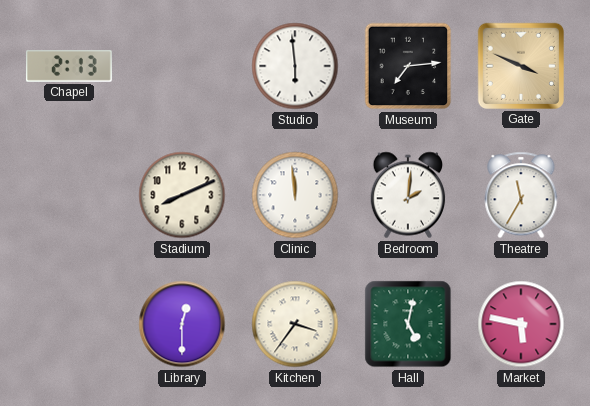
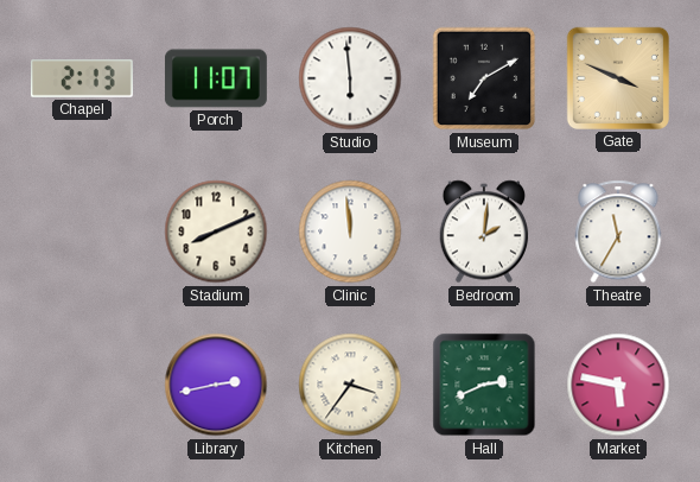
Porch: none -> 11:07 (216, 78)
Museum: 7:14 -> 7:10 (484, 78)
Library: 12:30 -> 2:43 (216, 385)
Hall: 5:02 -> 2:41 (484, 385)
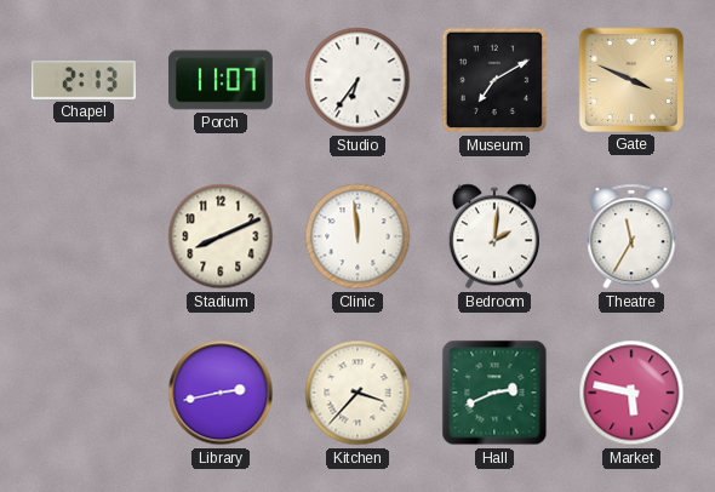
Studio: 5:59 -> 6:36 (358, 80)
Kitchen: 3:36 -> 3:37 (358, 393)
